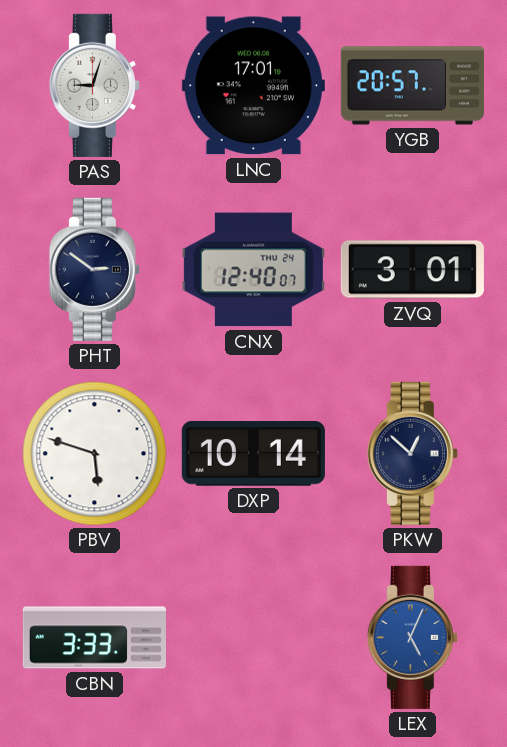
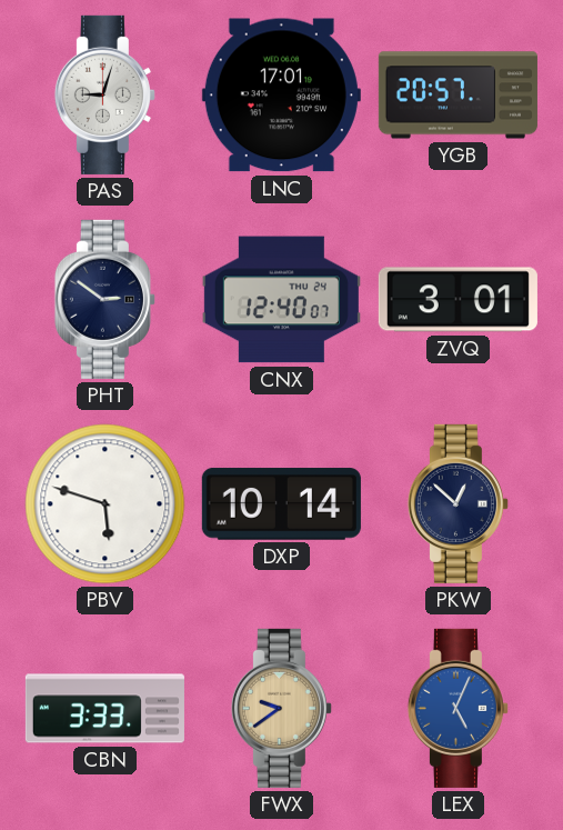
FWX: none -> 9:39 (281, 708)
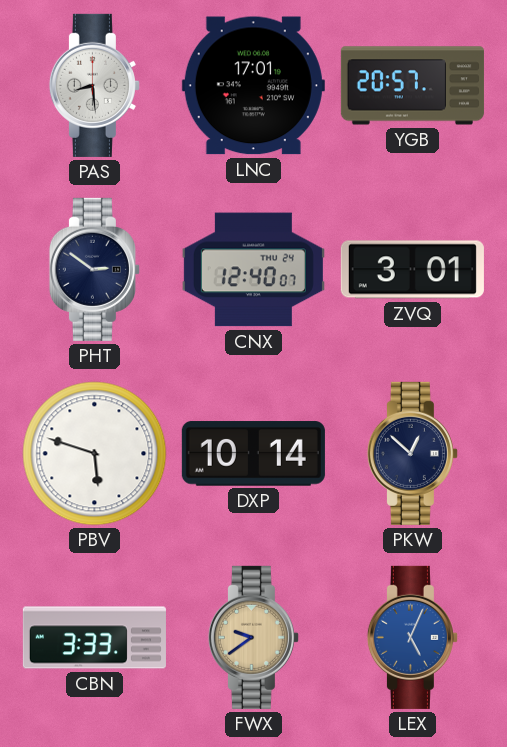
PAS: 9:03 -> 8:29 (94, 85)
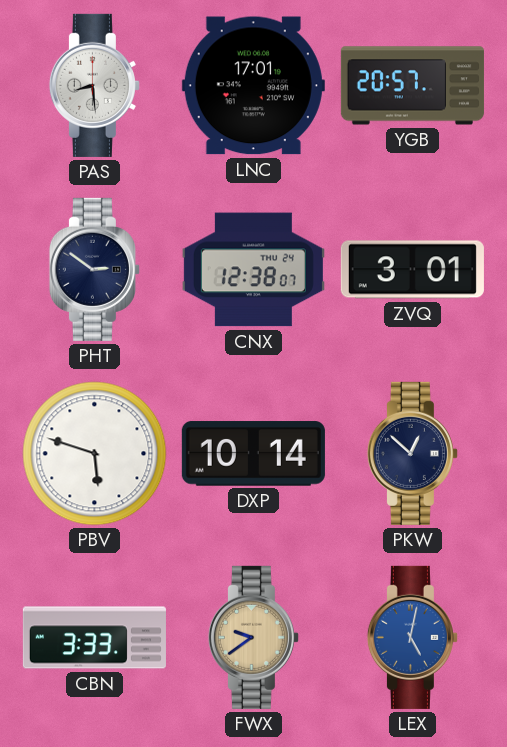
CNX: 12:40 -> 12:38 (253, 270)
LEX: 5:04 -> 5:02 (412, 637)
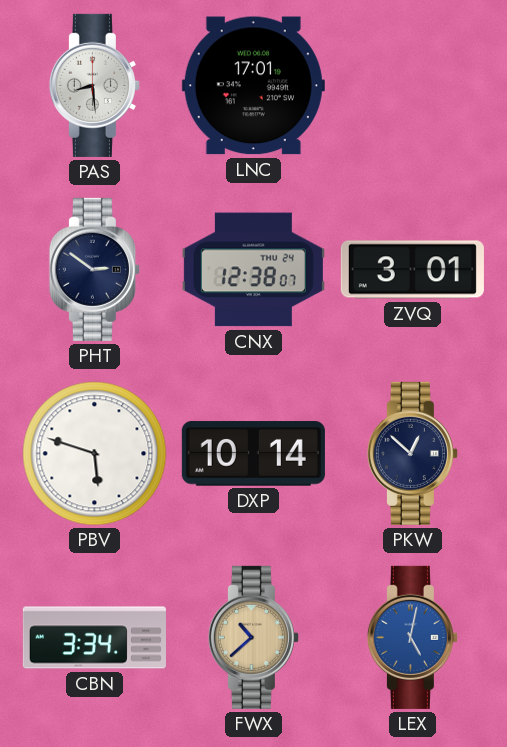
YGB: 20:57 -> none (412, 86)
CBN: 3:33 -> 3:34 (94, 638)
FWX: 9:39 -> 10:38 (253, 637)
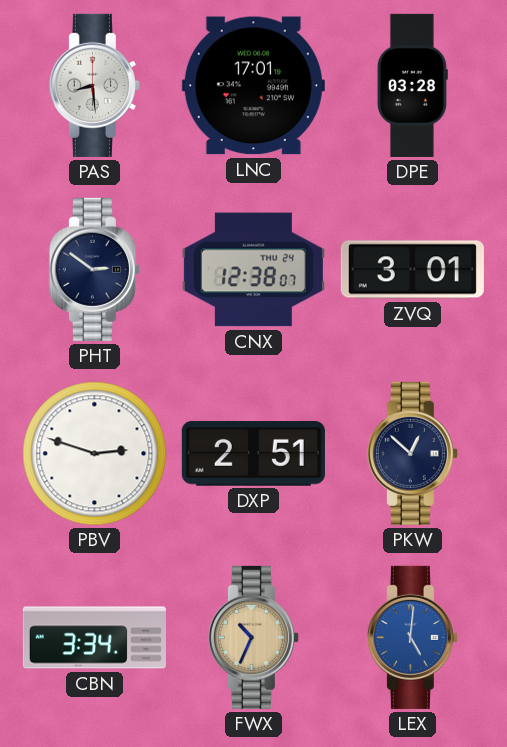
DPE: none -> 03:28 (412, 85)
PBV: 5:48 -> 2:48 (95, 454)
DXP: 10:14 -> 2:51 (253, 454)
FWX: 10:38 -> 10:34 (253, 637)
LEX: 5:02 -> 5:01 (412, 637)
